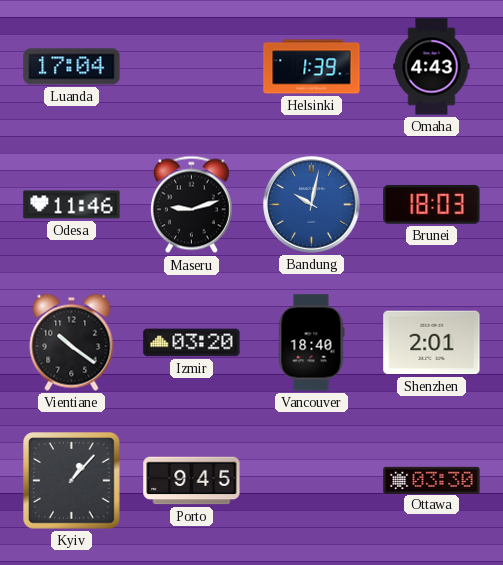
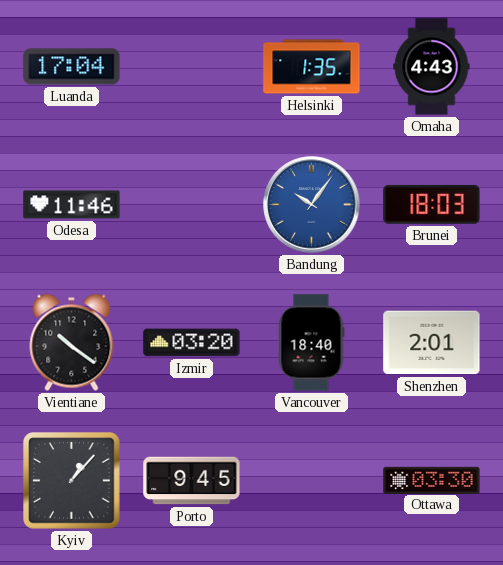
Helsinki: 1:39 -> 1:35 (312, 67)
Maseru: 9:12 -> none (191, 205)
Bandung: 10:02 -> 10:06 (312, 205)
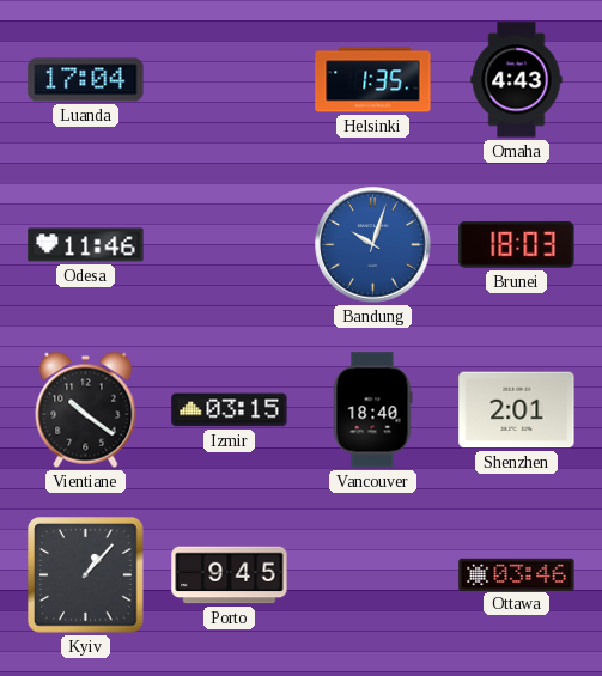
Bandung: 10:06 -> 10:03 (373, 245)
Izmir: 03:20 -> 03:15 (230, 410)
Ottawa: 03:30 -> 03:46 (517, 574)
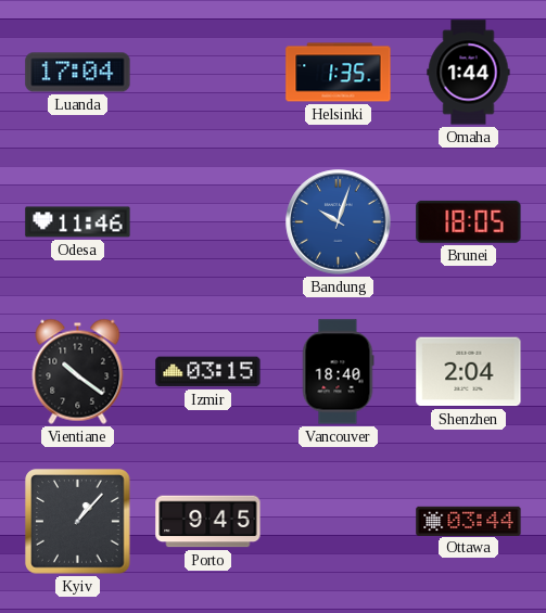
Omaha: 4:43 -> 1:44 (469, 73)
Brunei: 18:03 -> 18:05 (469, 221)
Shenzhen: 2:01 -> 2:04 (469, 372)
Ottawa: 03:46 -> 03:44 (469, 521)
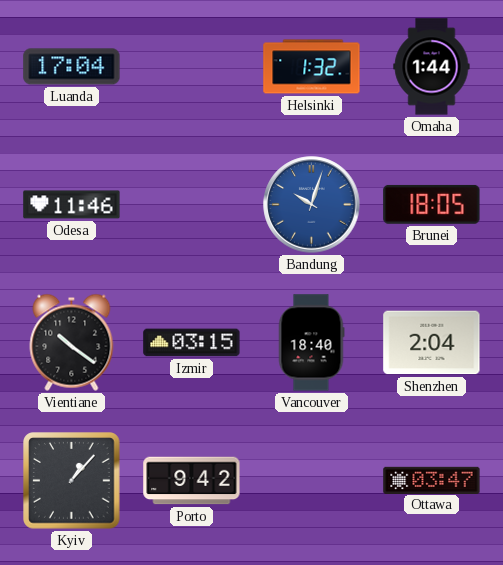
Helsinki: 1:35 -> 1:32 (312, 67)
Porto: 9:45 -> 9:42 (192, 481)
Ottawa: 03:44 -> 03:47 (432, 480)
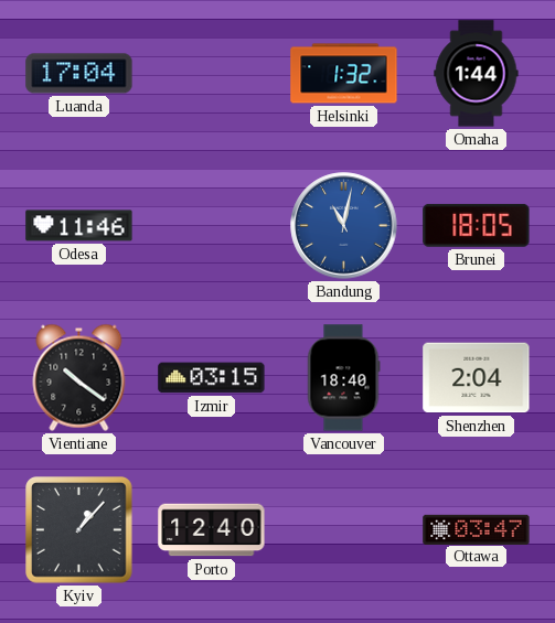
Bandung: 10:03 -> 11:02 (344, 226)
Porto: 9:42 -> 12:40 (212, 530)
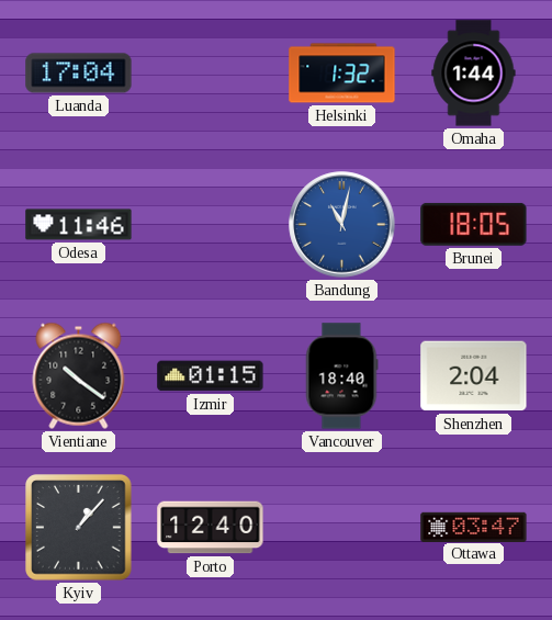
Izmir: 03:15 -> 01:15 (211, 376)
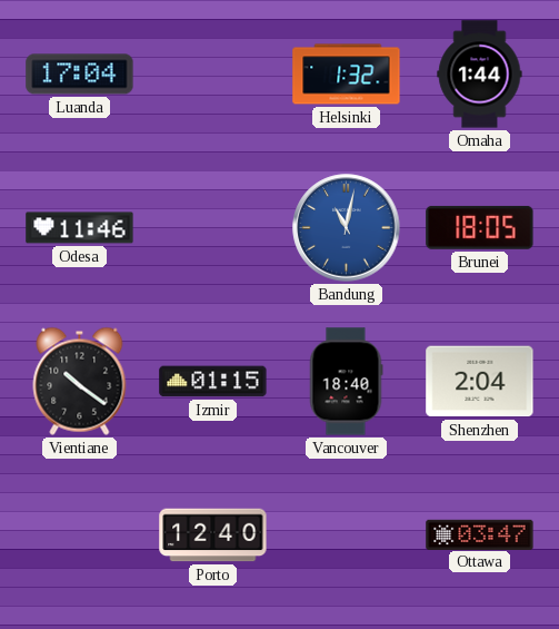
Kyiv: 1:07 -> none (79, 528)
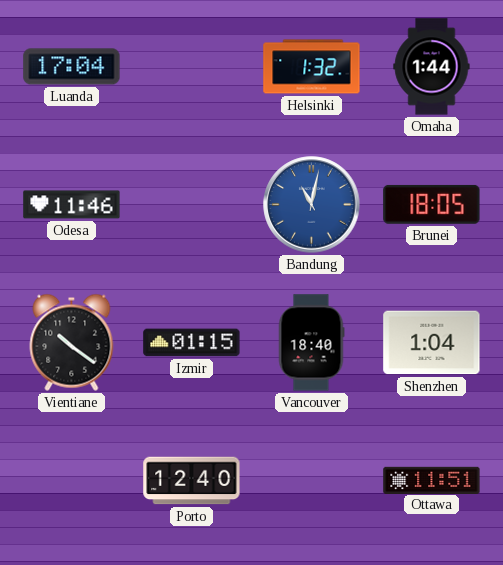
Shenzhen: 2:04 -> 1:04 (432, 343)
Ottawa: 03:47 -> 11:51 (432, 480)
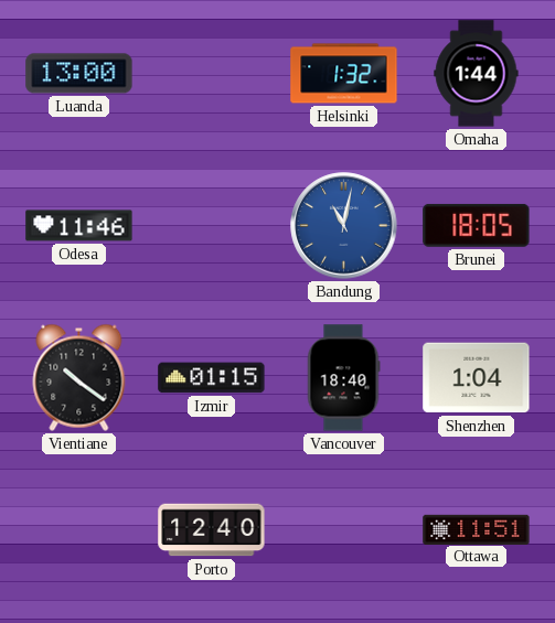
Luanda: 17:04 -> 13:00 (79, 74)
